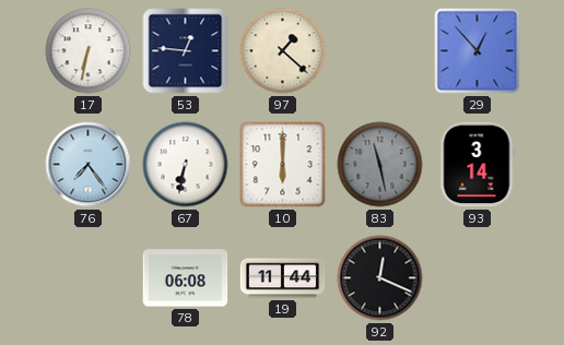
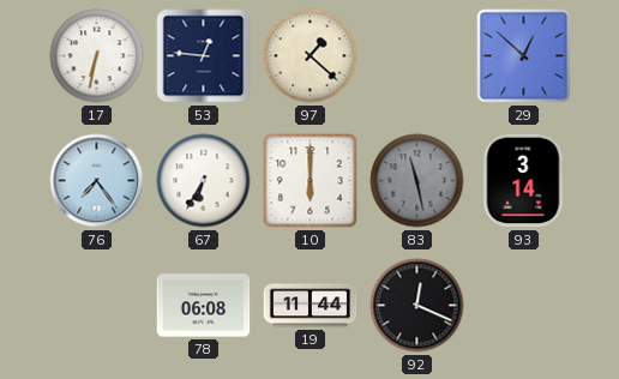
29: 12:53 -> 12:52 (524, 56)
67: 6:32 -> 6:35 (204, 181)
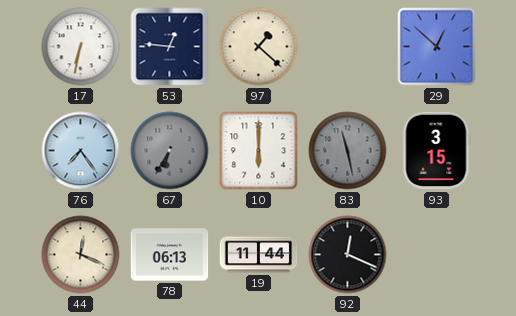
67 dial: white -> grey (170, 151)
93: 3:14 -> 3:15 (436, 151)
44: none -> 12:19 (81, 255)
78: 06:08 -> 06:13 (170, 255)
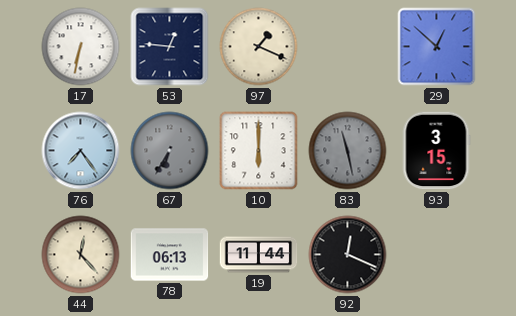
97: 1:22 -> 1:19 (259, 47)
44: 12:19 -> 12:23 (81, 255)
